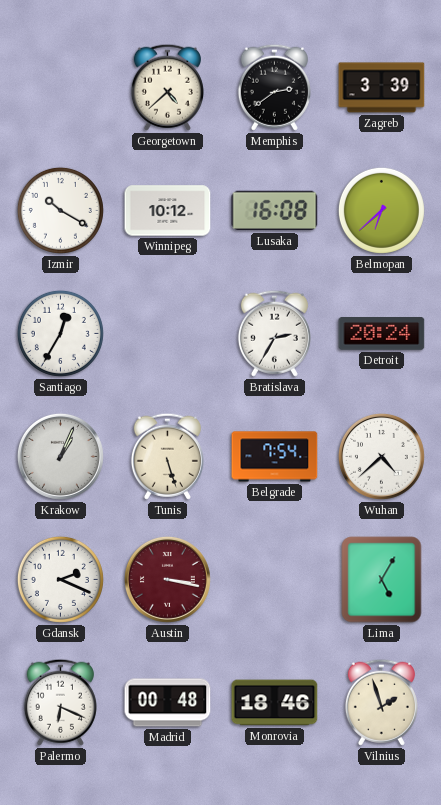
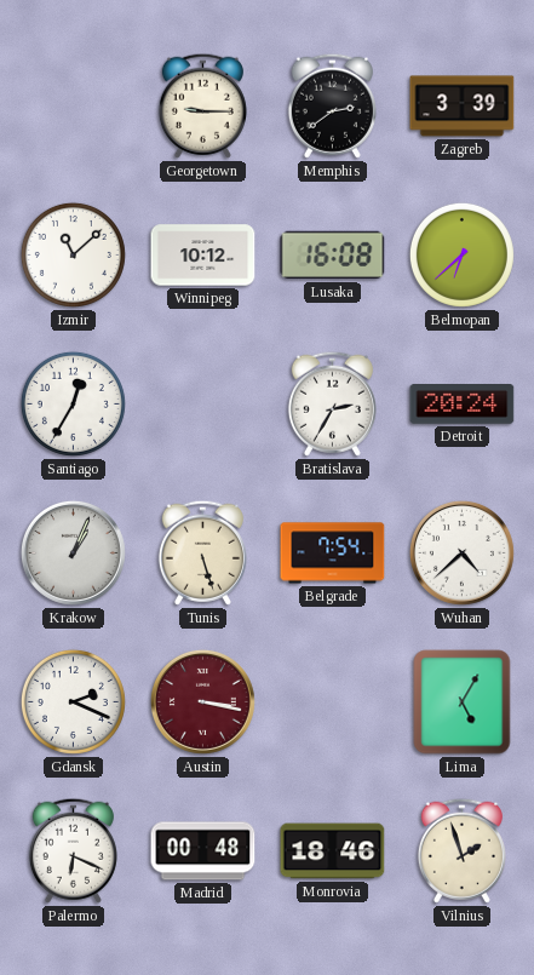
Georgetown: 4:38 -> 9:15 (202, 105)
Izmir: 10:20 -> 11:08 (73, 254)
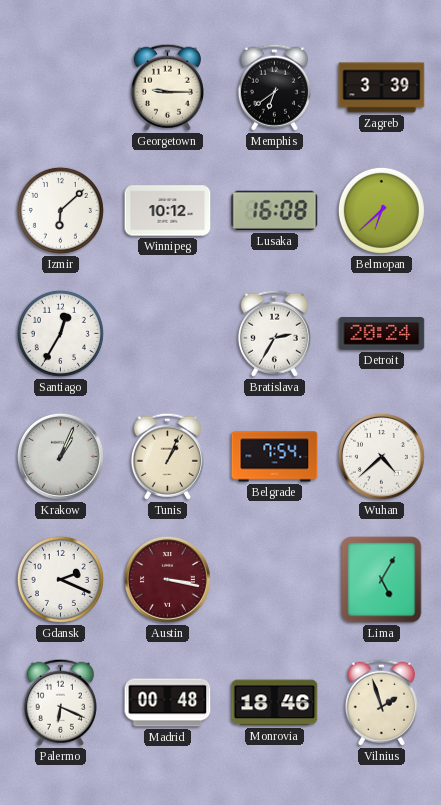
Memphis: 2:39 -> 6:39 (274, 87)
Izmir: 11:08 -> 6:08 (60, 210)
Tunis: 5:27 -> 1:04 (167, 456)
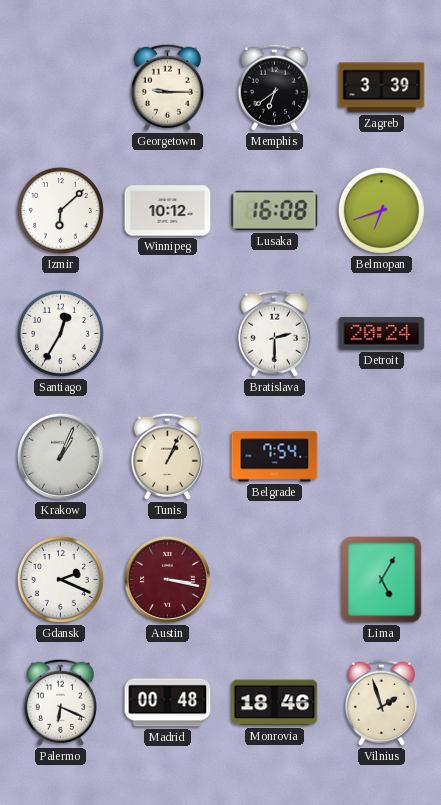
Belmopan: 6:38 -> 6:42 (381, 210)
Bratislava: 2:35 -> 2:30 (274, 333)
Wuhan: 4:38 -> none (381, 456)
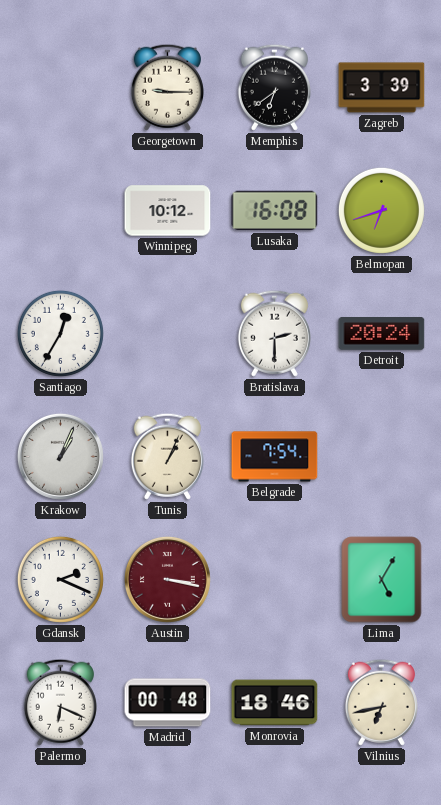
Izmir: 6:08 -> none (60, 210)
Vilnius: 1:57 -> 6:43 (381, 702)
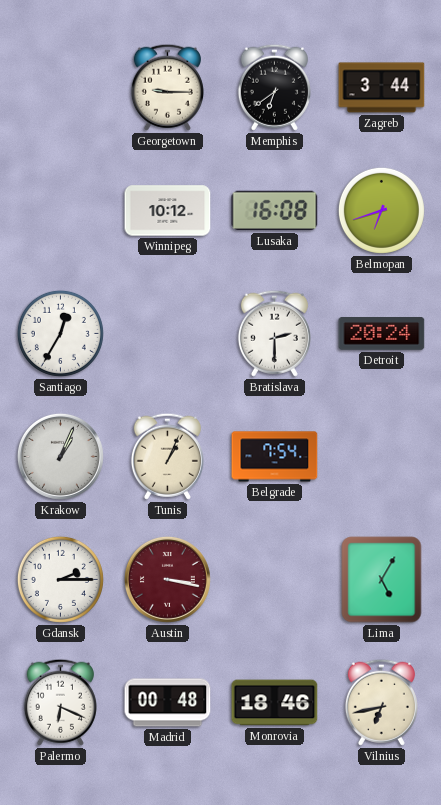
Zagreb: 3:39 -> 3:44 (382, 88)
Gdansk: 2:19 -> 2:15 (60, 579)
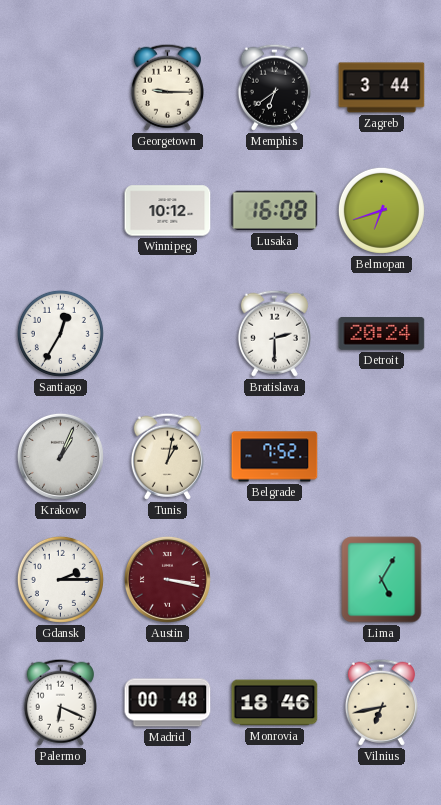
Tunis: 1:04 -> 1:02 (167, 456)
Belgrade: 7:54 -> 7:52 (275, 457)
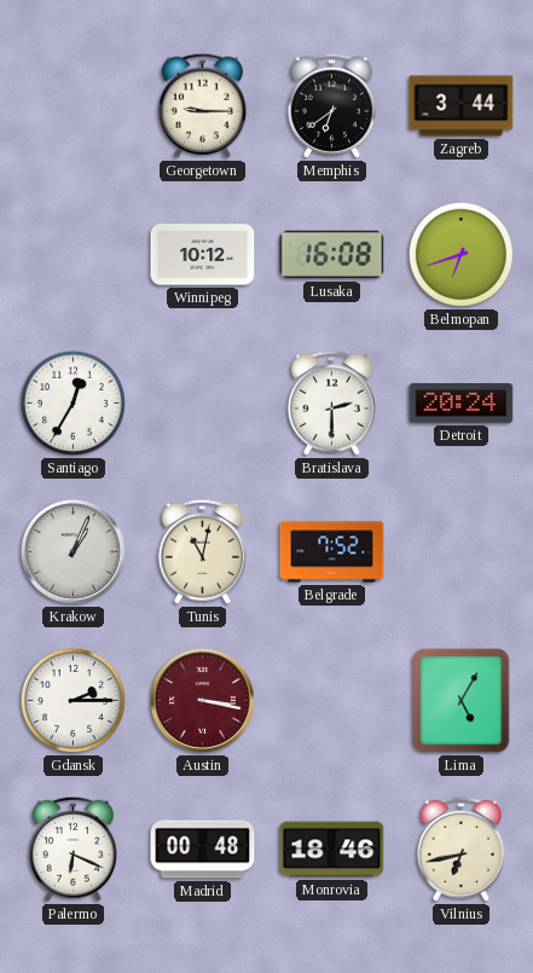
Tunis: 1:02 -> 11:02 (202, 551)
